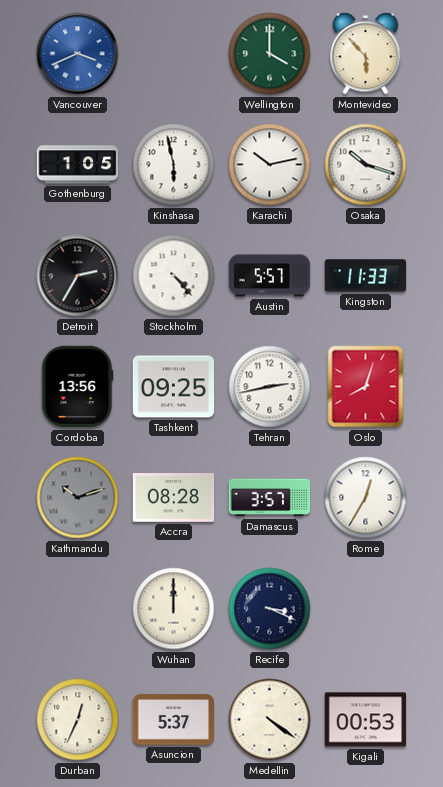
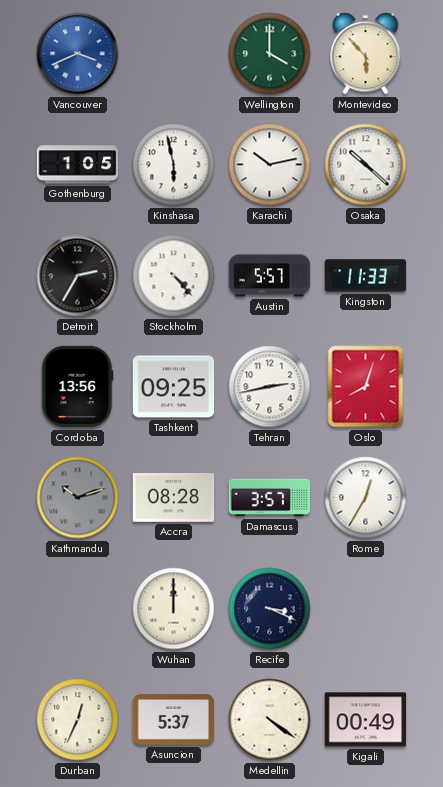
Osaka: 10:18 -> 10:22 (366, 165)
Kigali: 00:53 -> 00:49 (366, 720)
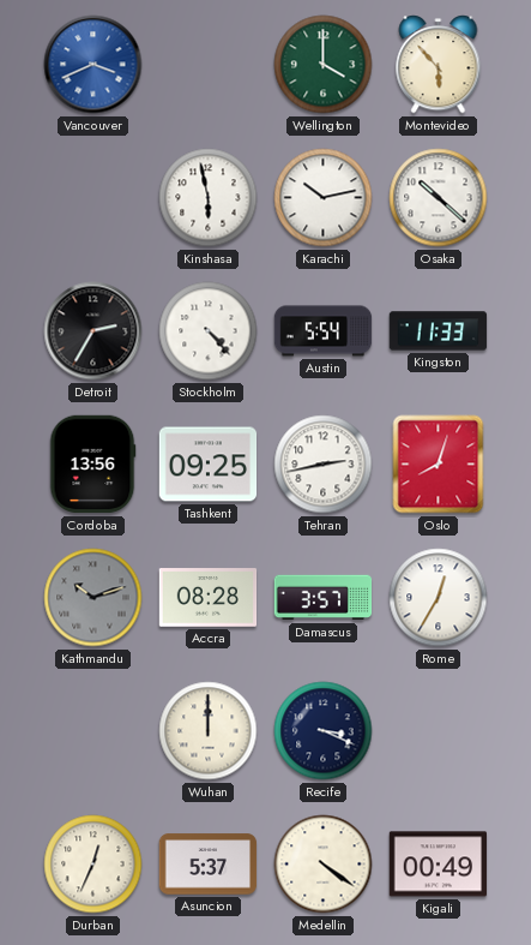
Gothenburg: 1:05 -> none (78, 165)
Austin: 5:57 -> 5:54 (324, 331)
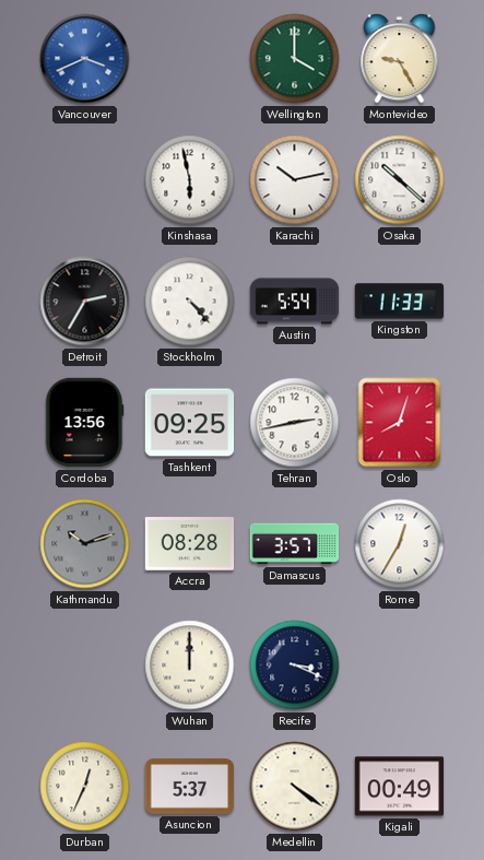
Montevideo: 5:53 -> 9:25 (400, 59)
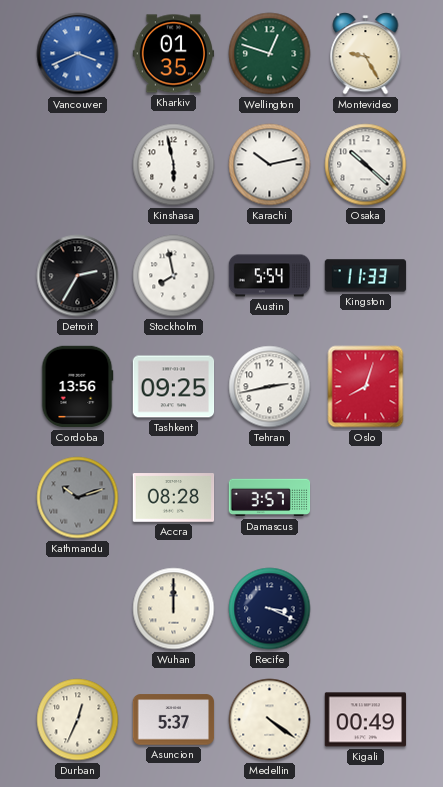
Kharkiv: none -> 01:35 (174, 54)
Wellington: 4:00 -> 12:48 (270, 54)
Stockholm: 4:23 -> 7:58 (174, 276)
Rome: 12:35 -> none (400, 544)
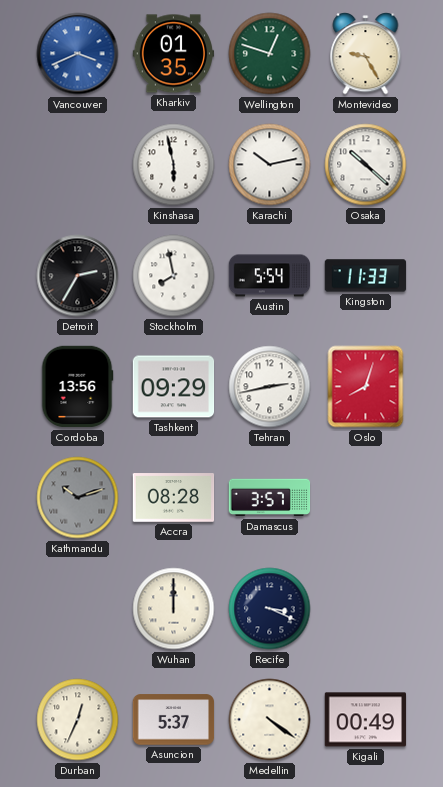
Tashkent: 09:25 -> 09:29 (174, 387)
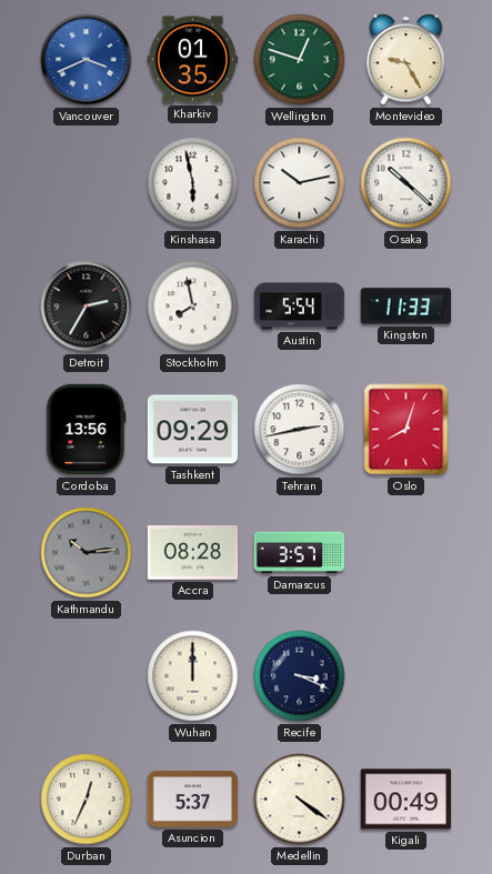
Kathmandu: 10:12 -> 10:14 (87, 553)
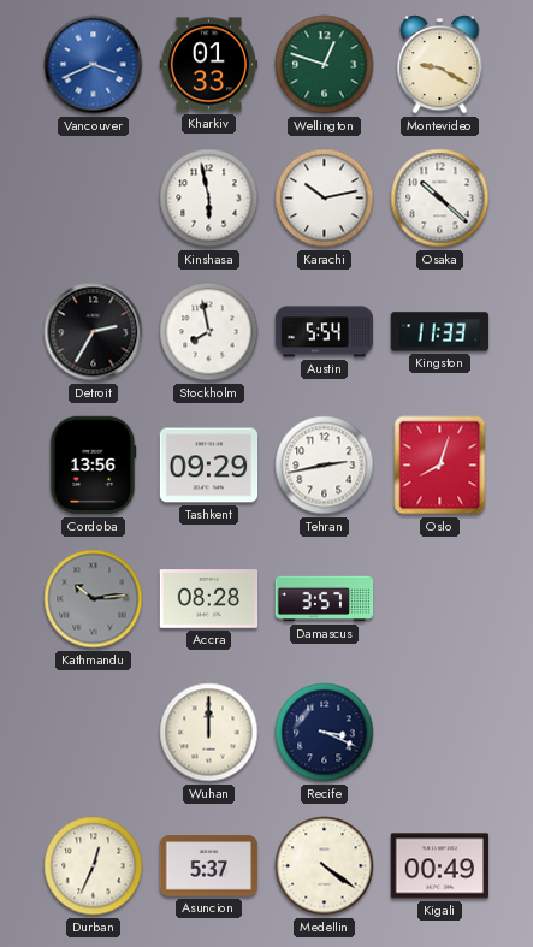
Kharkiv: 01:35 -> 01:33 (209, 65)
Montevideo: 9:25 -> 9:20 (440, 65)
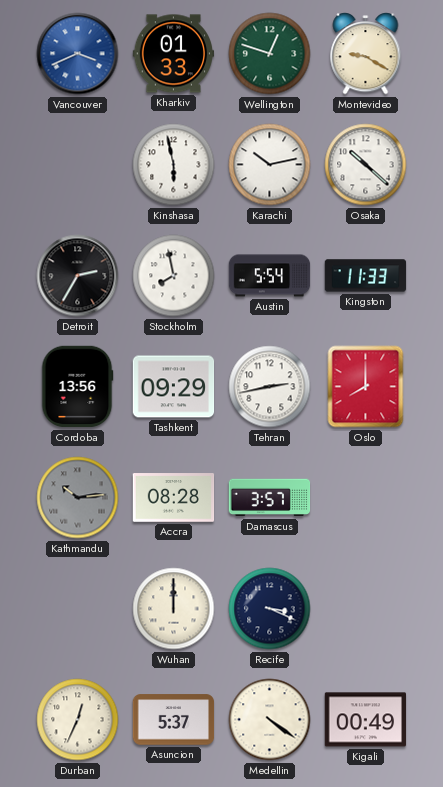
Oslo: 8:03 -> 8:00 (366, 387)
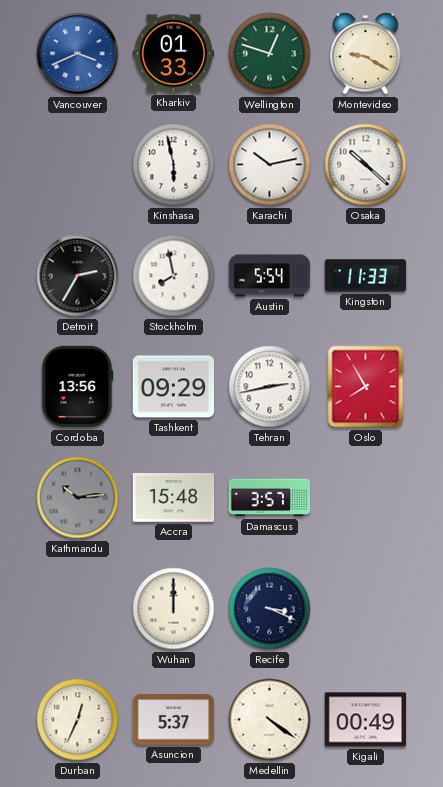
Oslo: 8:00 -> 7:55 (366, 387)
Accra: 08:28 -> 15:48 (174, 498)
